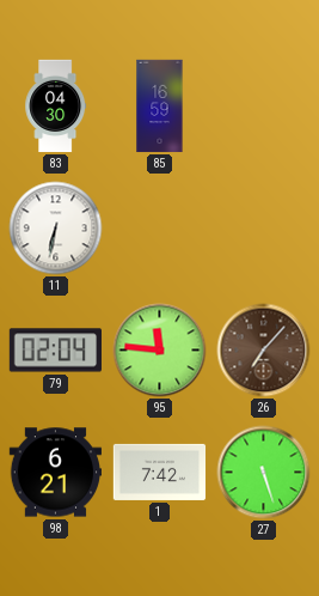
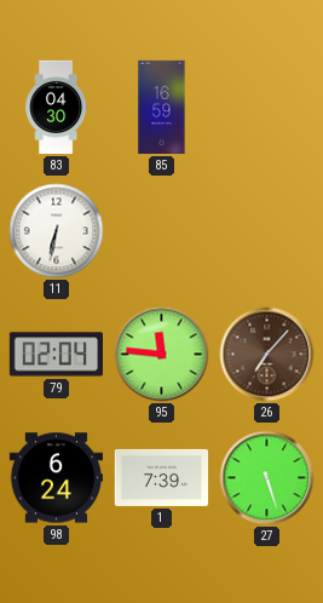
98: 6:21 -> 6:24 (57, 478)
1: 7:42 -> 7:39 (162, 477)
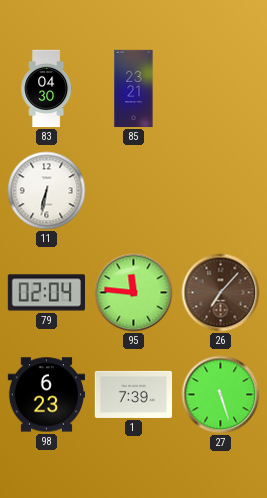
85: 16:59 -> 23:21 (134, 89)
98: 6:24 -> 6:23 (47, 395)
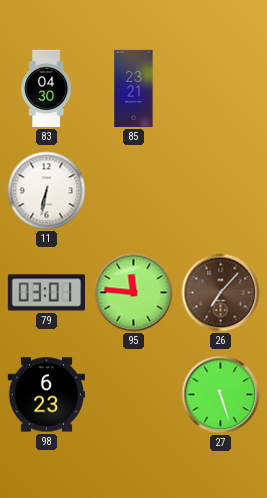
79: 02:04 -> 03:01 (46, 293)
1: 7:39 -> none (134, 394)
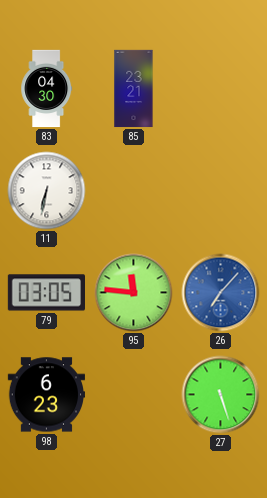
79: 03:01 -> 03:05 (46, 293)
26 dial: brown -> blue (221, 293)
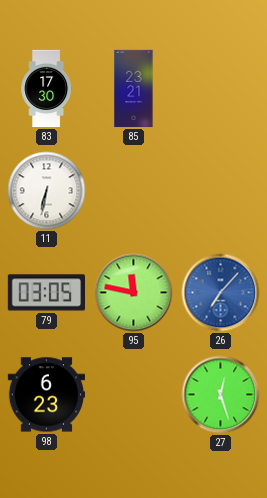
83: 04:30 -> 17:30 (47, 89)
95: 11:46 -> 11:47 (134, 293)
27: 5:27 -> 12:27 (221, 395)
